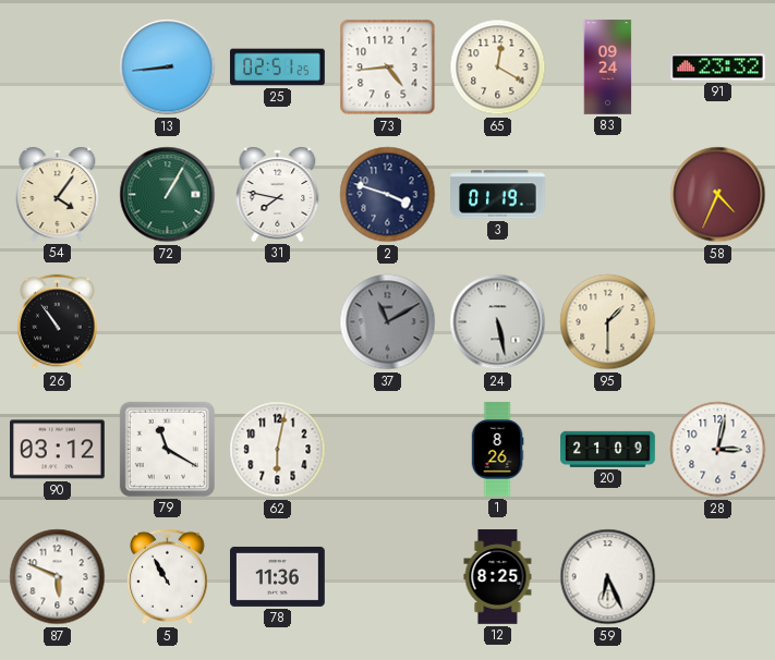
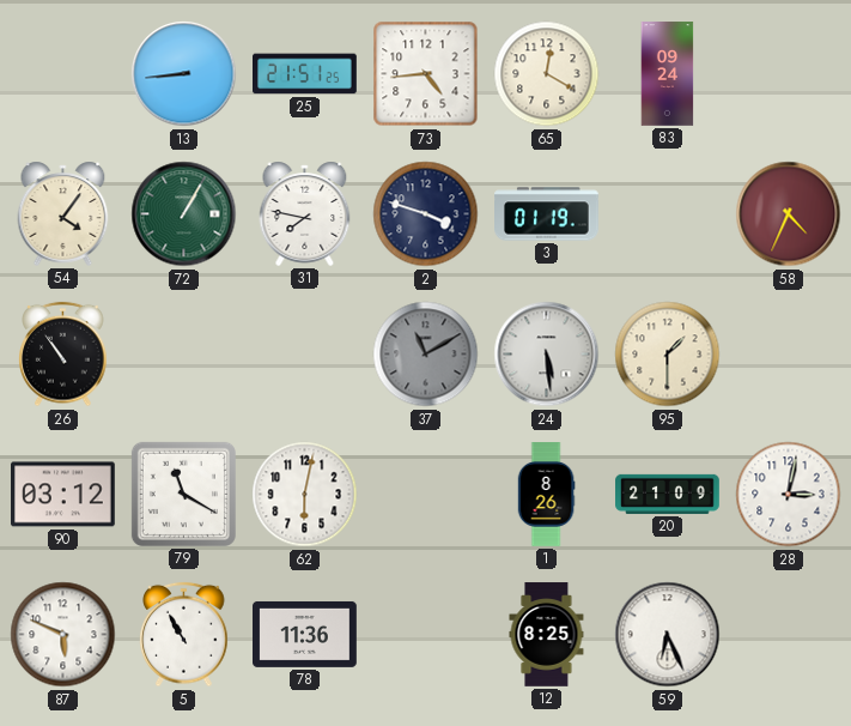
25: 02:51 -> 21:51 (305, 74)
91: 23:32 -> none (718, 68)
24: 5:28 -> 5:29 (547, 355)
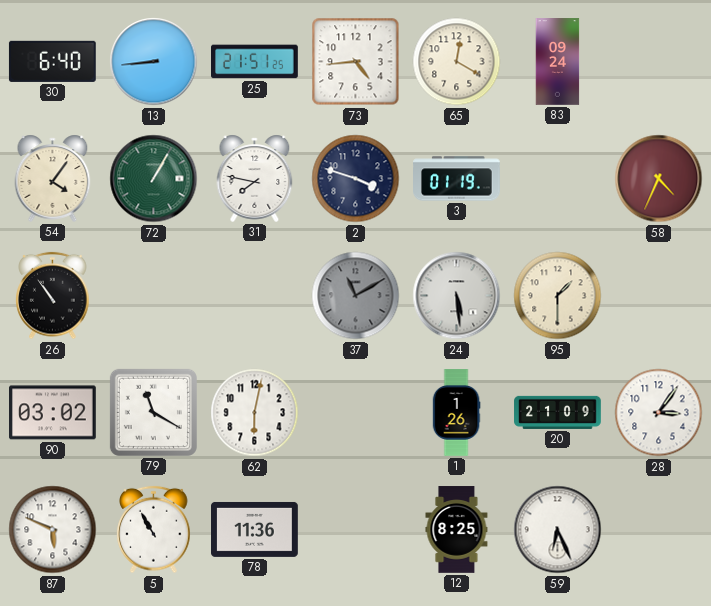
30: none -> 6:40 (52, 61)
90: 03:12 -> 03:02 (53, 413)
1: 8:26 -> 1:26 (456, 413)
28: 3:02 -> 3:06 (659, 413)
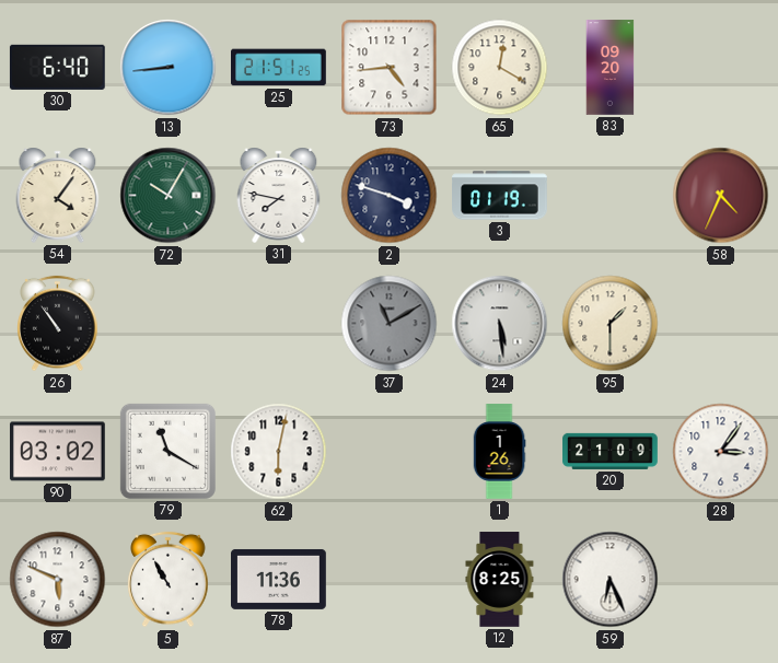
83: 09:24 -> 09:20 (611, 68)
72: 1:05 -> 10:05 (169, 196)
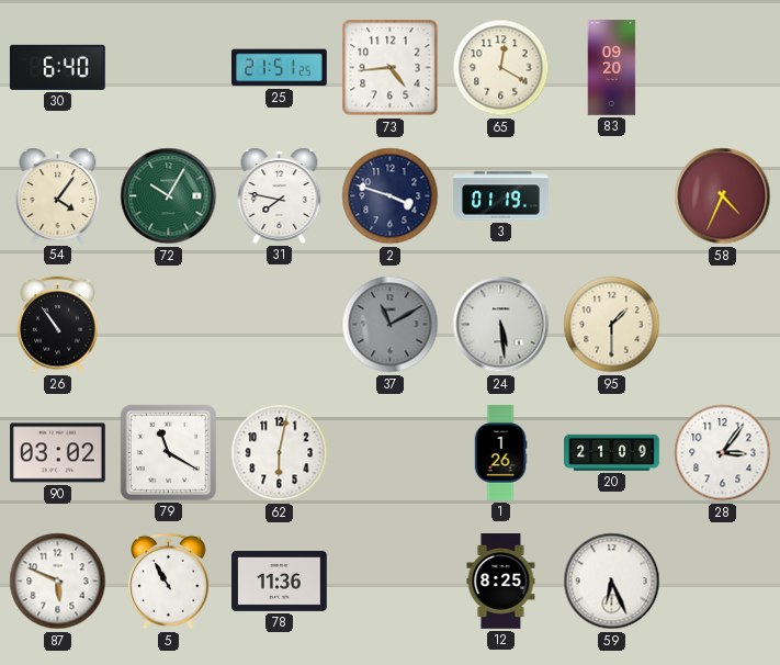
13: 8:44 -> none (169, 68)
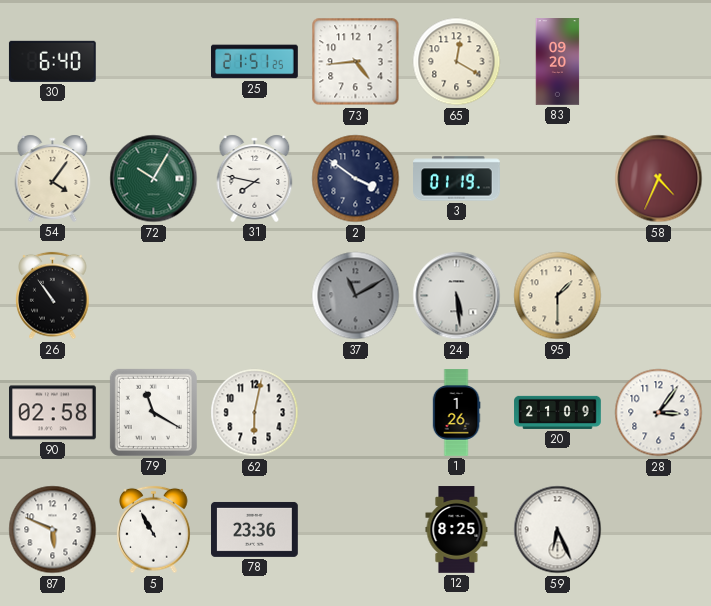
2: 3:48 -> 3:51 (356, 179)
90: 03:02 -> 02:58 (53, 413)
78: 11:36 -> 23:36 (255, 529)
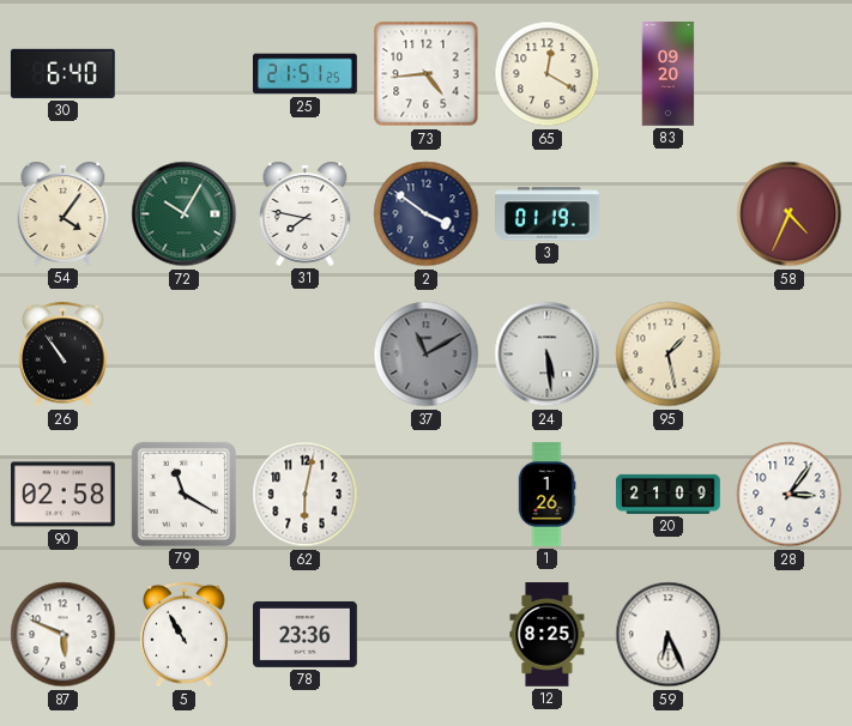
95: 1:30 -> 1:28 (669, 355)
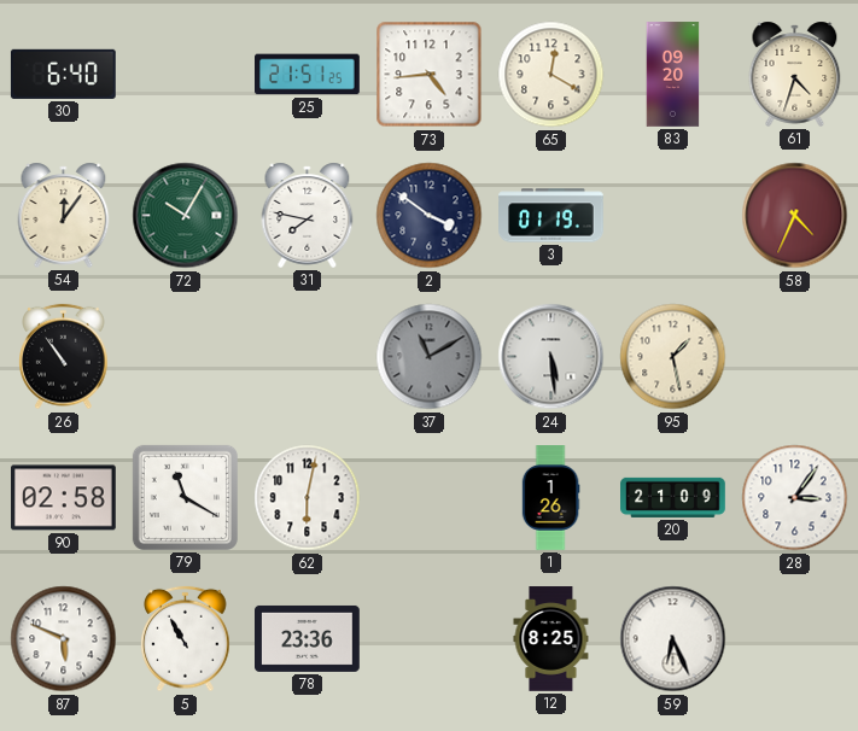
61: none -> 4:33 (795, 74)
54: 4:06 -> 12:06 (64, 215)
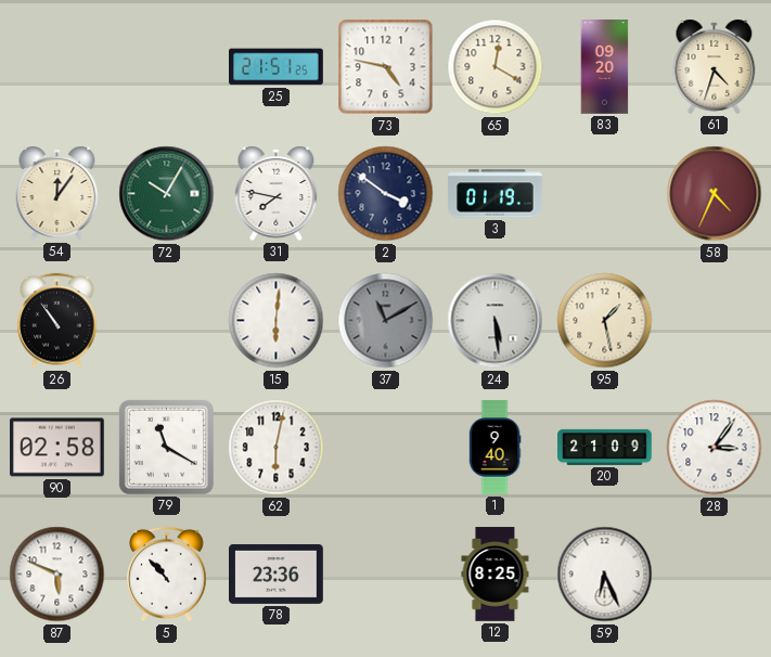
30: 6:40 -> none (63, 74)
73: 4:44 -> 4:47 (386, 67)
15: none -> 6:01 (277, 321)
1: 1:26 -> 9:40 (494, 448)
5: 10:55 -> 10:53 (167, 575)
